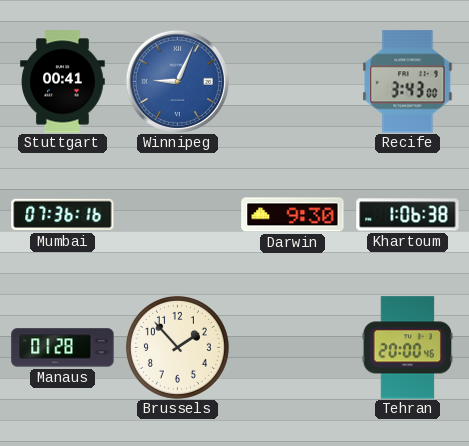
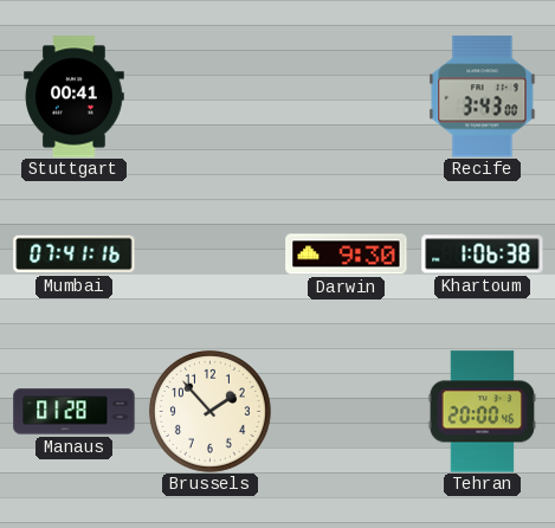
Winnipeg: 9:04 -> none (177, 81)
Mumbai: 07:36 -> 07:41 (75, 255)
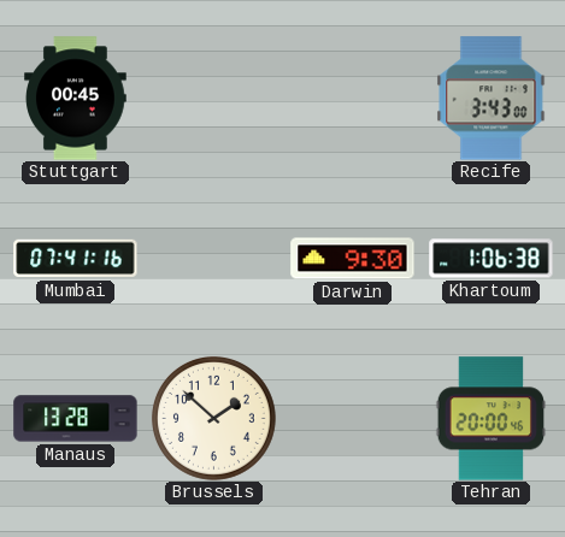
Stuttgart: 00:41 -> 00:45 (76, 99)
Manaus: 01:28 -> 13:28 (76, 419)
Brussels: 1:53 -> 1:52 (213, 418)
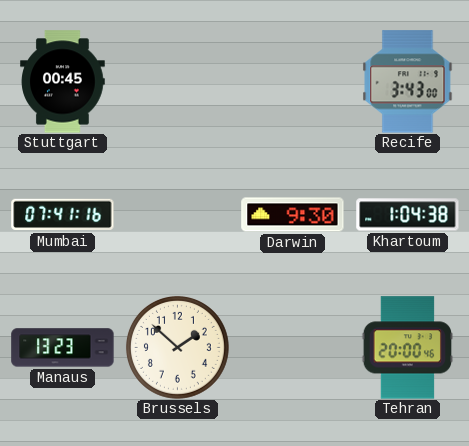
Khartoum: 1:06 -> 1:04 (408, 215)
Manaus: 13:28 -> 13:23 (63, 348)
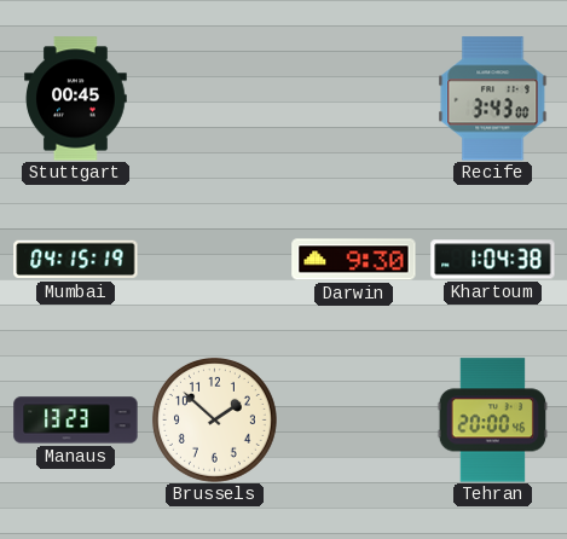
Mumbai: 07:41 -> 04:15 (76, 260)
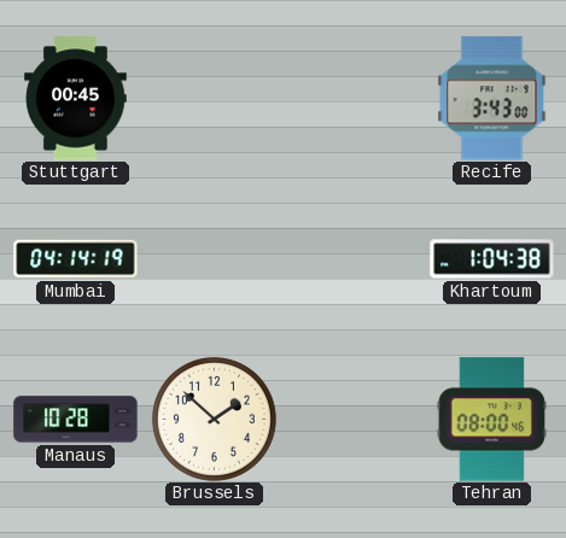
Mumbai: 04:15 -> 04:14 (76, 259)
Darwin: 9:30 -> none (354, 260)
Manaus: 13:23 -> 10:28 (76, 420)
Tehran: 20:00 -> 08:00 (492, 420)
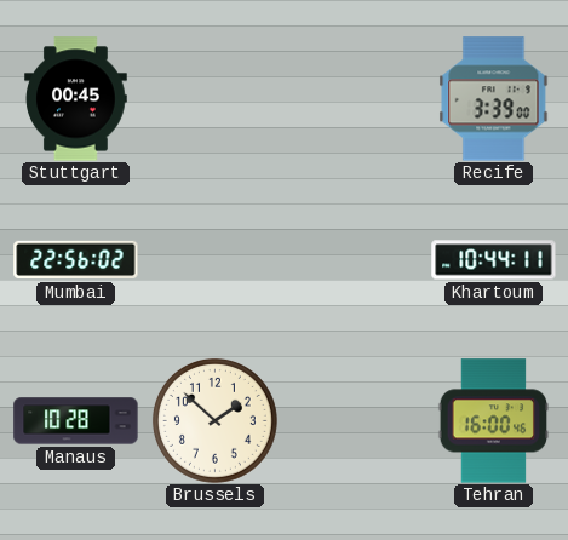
Recife: 3:43 -> 3:39 (494, 99)
Mumbai: 04:14 -> 22:56 (76, 260)
Khartoum: 1:04 -> 10:44 (494, 260)
Tehran: 08:00 -> 16:00 (494, 421)
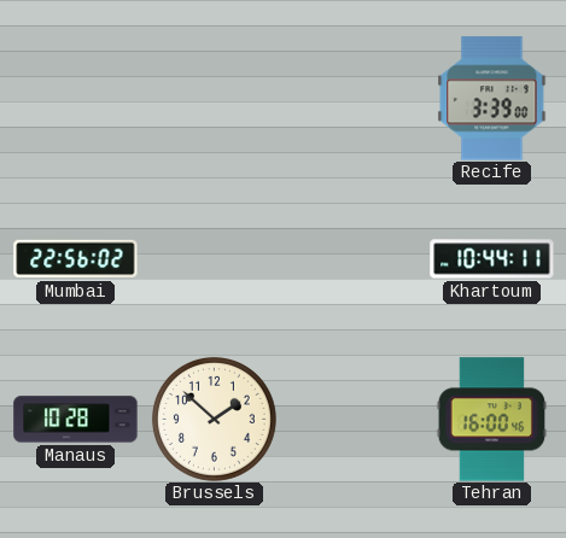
Stuttgart: 00:45 -> none (76, 99)
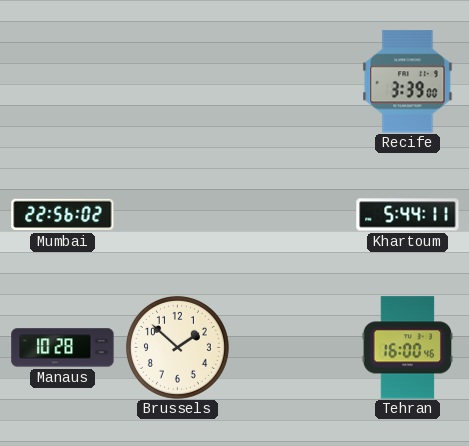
Khartoum: 10:44 -> 5:44 (408, 215)
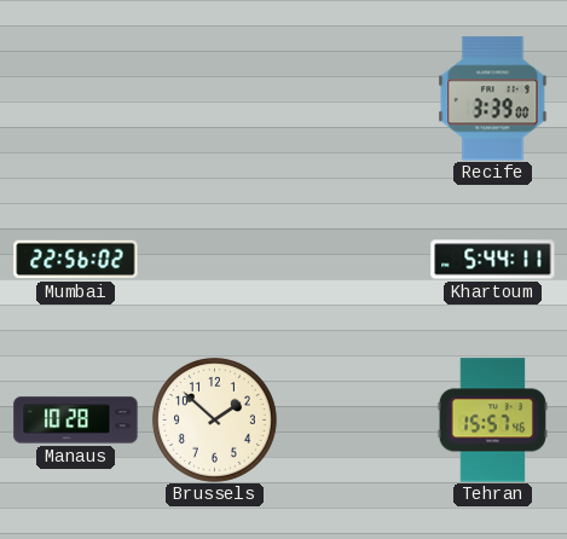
Tehran: 16:00 -> 15:57 (493, 421)
